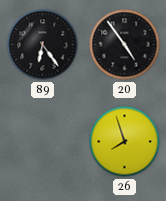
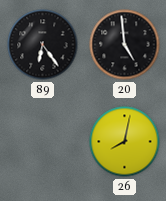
20: 4:54 -> 4:59 (125, 45)
26: 7:57 -> 8:02 (125, 142)
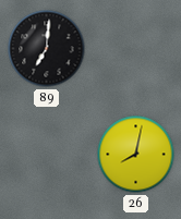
89: 6:24 -> 7:01 (47, 49)
20: 4:59 -> none (125, 45)
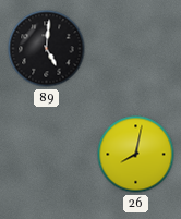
89: 7:01 -> 5:01 (47, 49)
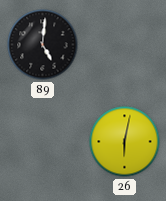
26: 8:02 -> 6:02 (125, 142)
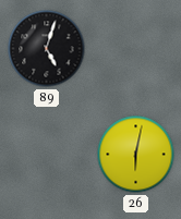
89: 5:01 -> 5:03 (47, 49)
